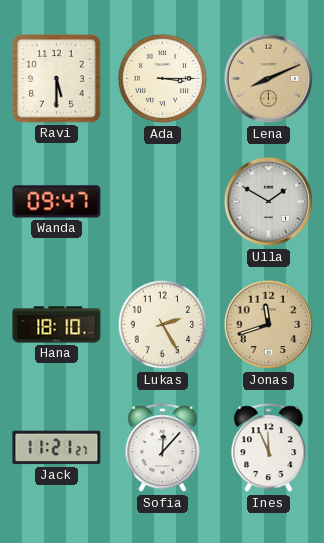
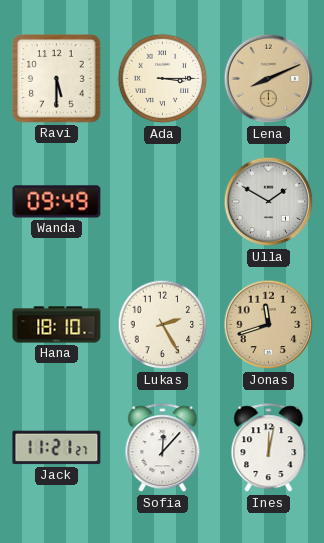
Wanda: 09:47 -> 09:49 (57, 202)
Ines: 11:56 -> 12:02 (269, 448)
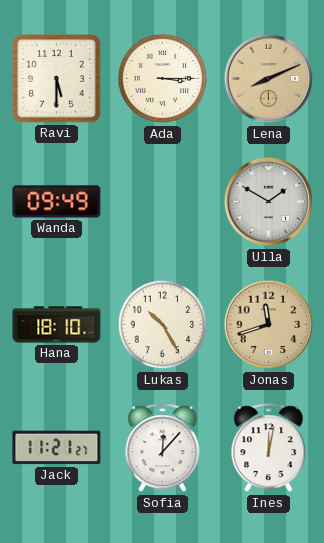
Lukas: 2:25 -> 10:25 (163, 325)
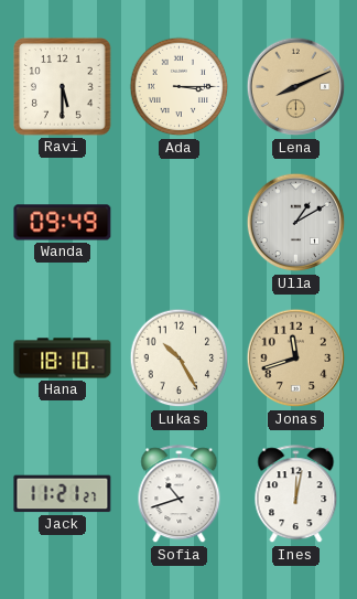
Ulla: 1:50 -> 1:10 (296, 223)
Sofia: 12:07 -> 10:42 (180, 494)
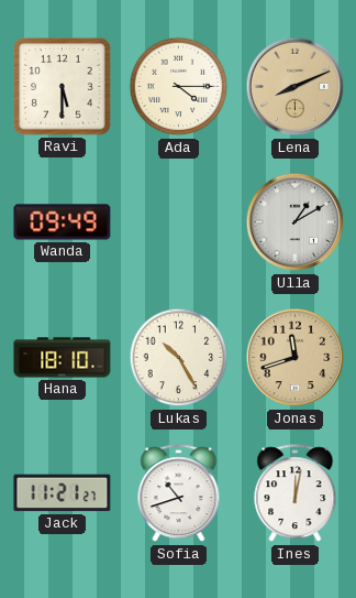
Ada: 3:15 -> 4:15 (179, 87)
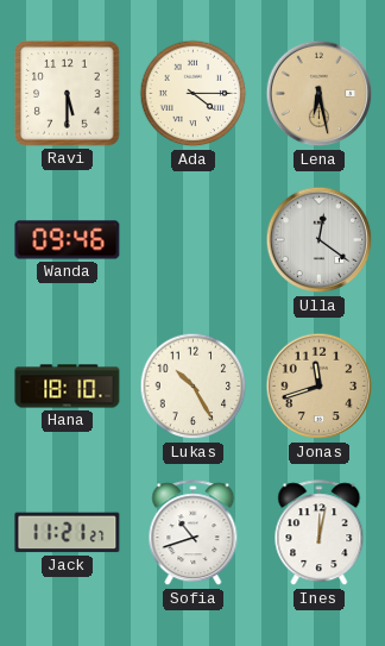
Lena: 8:11 -> 6:28 (320, 94)
Wanda: 09:49 -> 09:46 (68, 240)
Ulla: 1:10 -> 12:21 (320, 240)
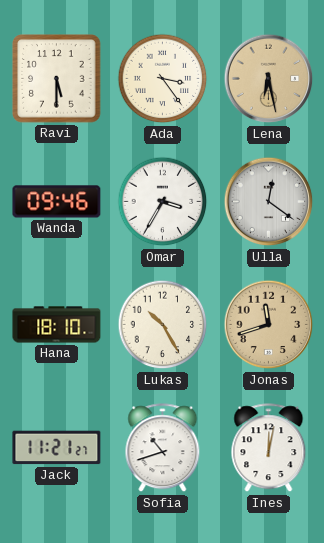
Ada: 4:15 -> 3:24 (163, 79)
Omar: none -> 3:35 (163, 202)
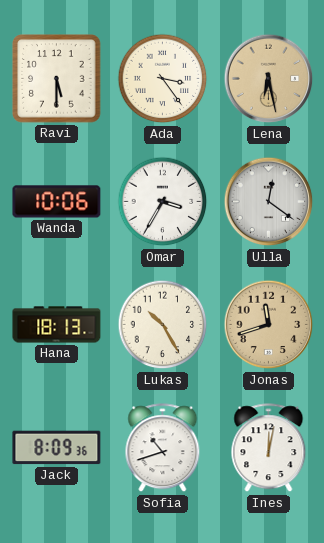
Wanda: 09:46 -> 10:06 (57, 202)
Hana: 18:10 -> 18:13 (57, 325)
Jack: 11:21 -> 8:09 (57, 448)
